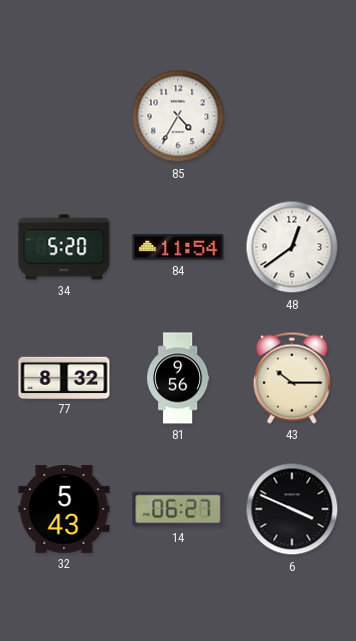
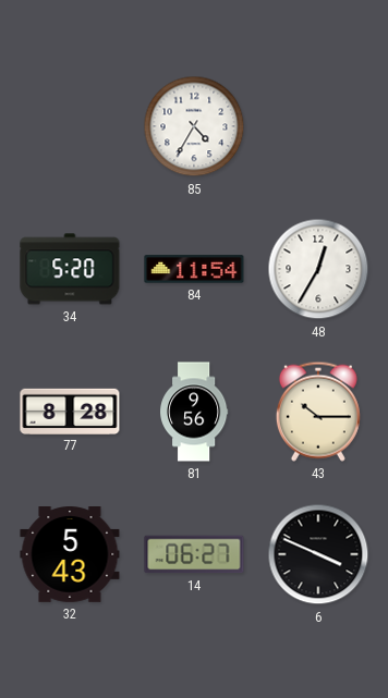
48: 12:39 -> 12:35 (318, 269)
77: 8:32 -> 8:28 (70, 411)
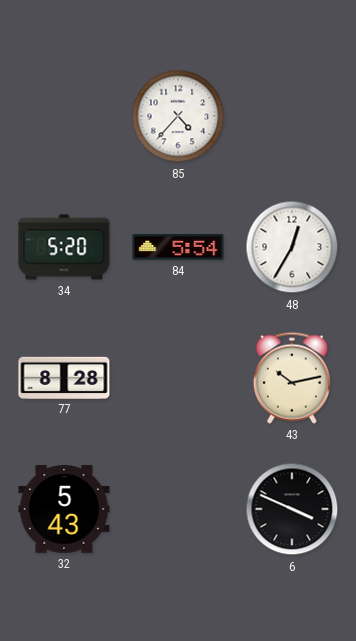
85: 4:35 -> 4:37 (178, 116)
84: 11:54 -> 5:54 (178, 247)
81: 9:56 -> none (195, 412)
43: 10:15 -> 10:13 (292, 378)
14: 06:27 -> none (194, 554)
